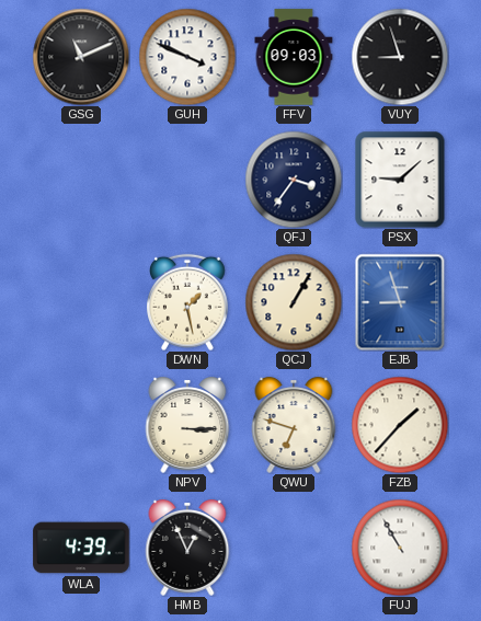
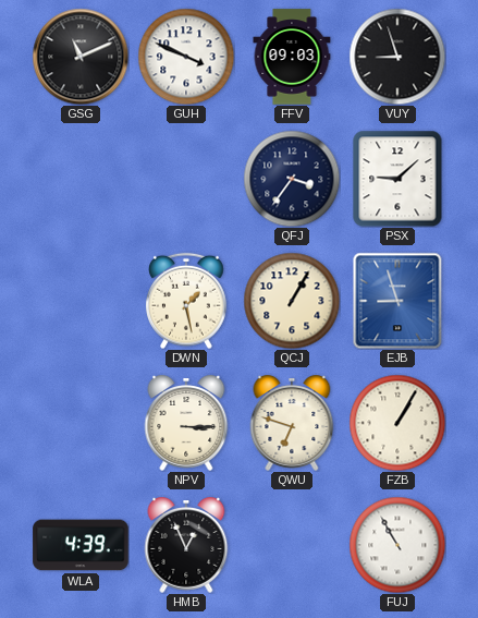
FZB: 1:37 -> 1:05 (397, 423)
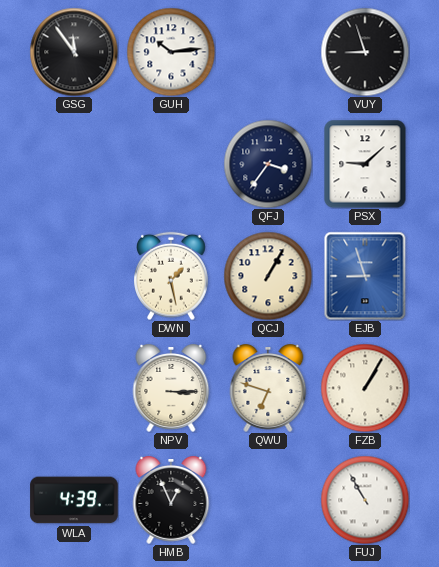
GSG: 11:11 -> 11:54 (74, 52)
GUH: 3:49 -> 10:14 (171, 52)
FFV: 09:03 -> none (292, 57)
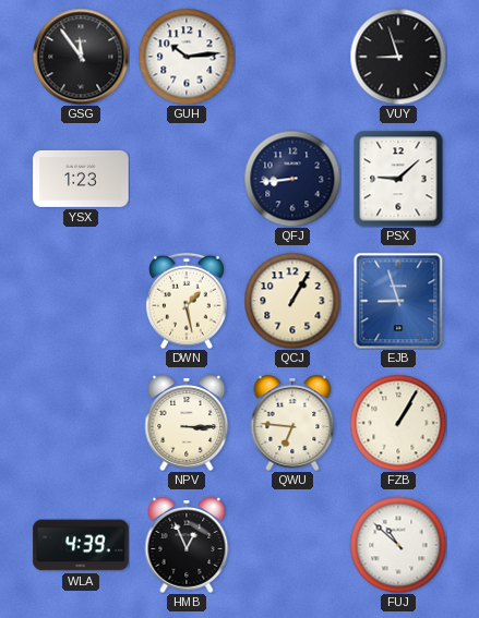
YSX: none -> 1:23 (81, 179)
QFJ: 3:36 -> 8:44 (292, 179)
QWU: 6:48 -> 6:46 (292, 424)
FUJ: 10:55 -> 10:52 (398, 545)
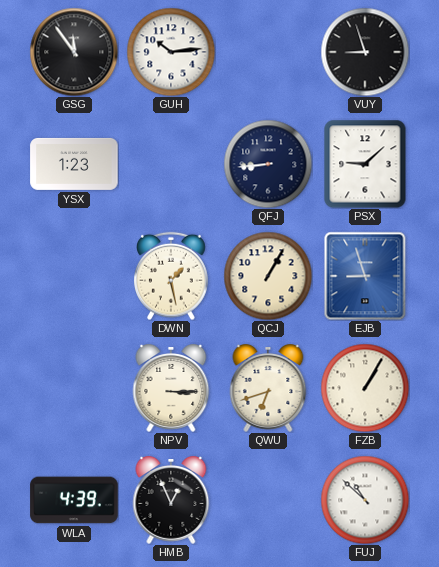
QWU: 6:46 -> 6:42 (268, 389)
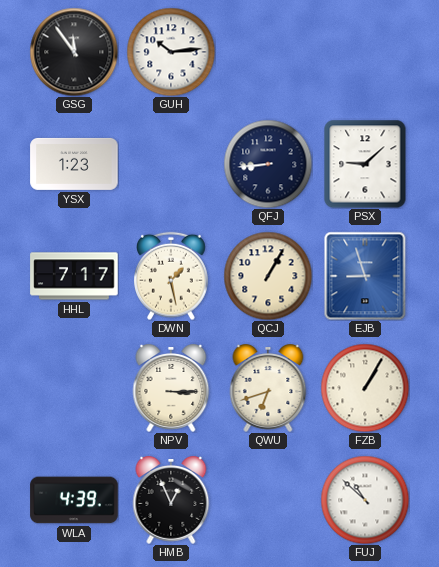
VUY: 8:57 -> none (365, 52)
HHL: none -> 7:17 (74, 276)
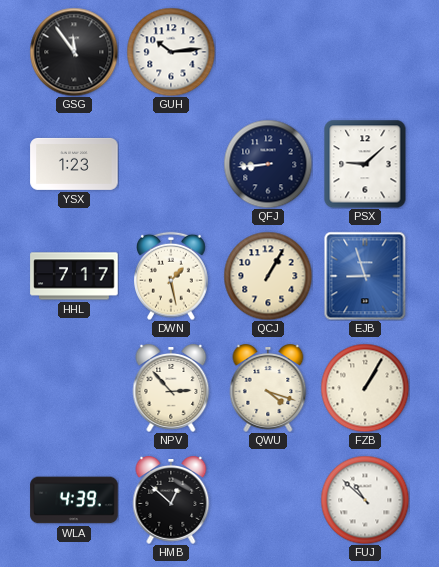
NPV: 3:15 -> 2:53 (171, 389)
QWU: 6:42 -> 4:18 (268, 389)
HMB: 12:56 -> 12:52 (171, 501)
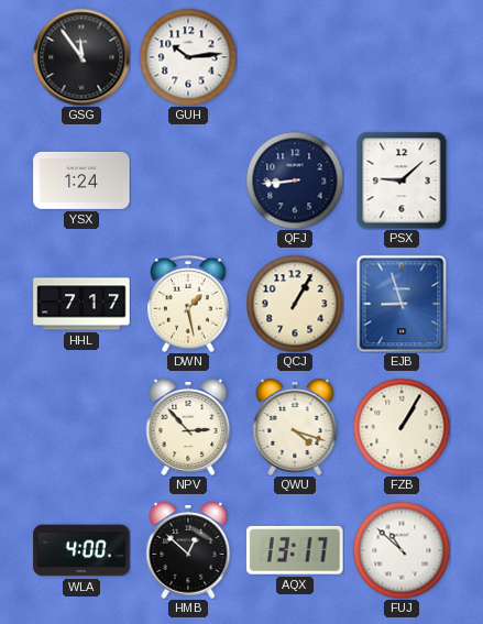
YSX: 1:23 -> 1:24 (81, 180)
WLA: 4:39 -> 4:00 (81, 550)
AQX: none -> 13:17 (296, 550)
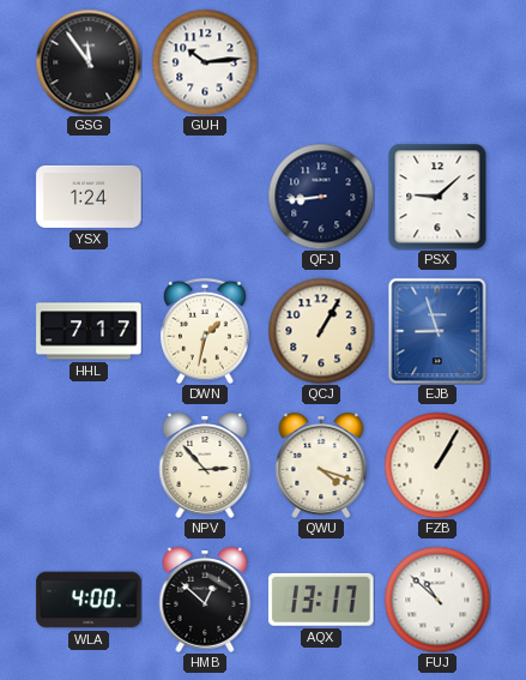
DWN: 1:28 -> 1:32 (205, 331)
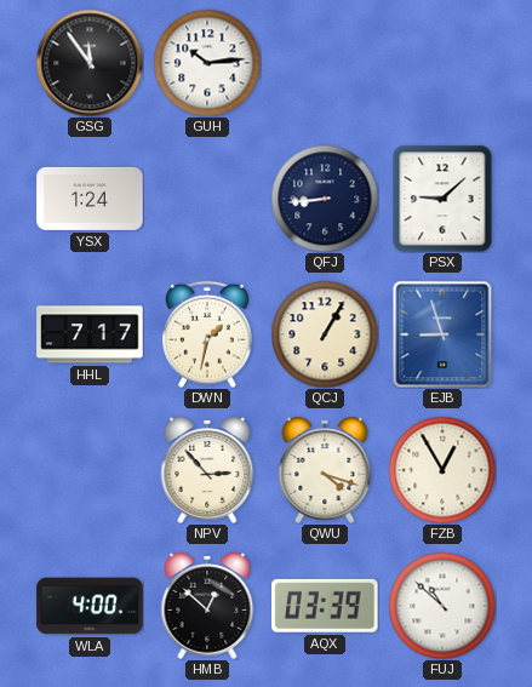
FZB: 1:05 -> 12:55 (442, 470)
AQX: 13:17 -> 03:39 (326, 606)
